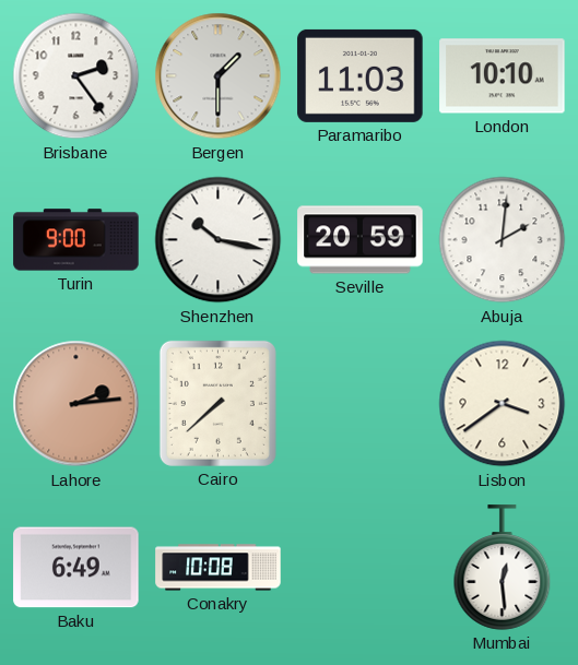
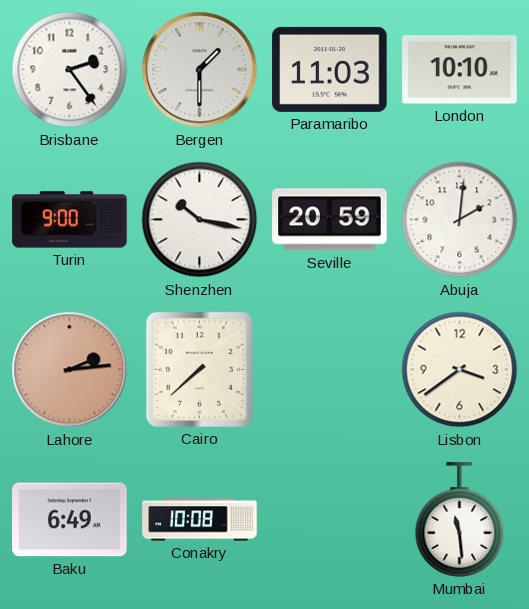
Mumbai: 12:29 -> 11:29 (460, 520)
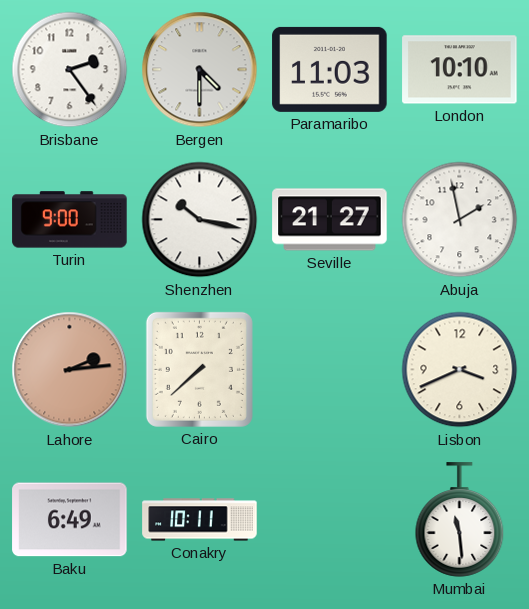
Bergen: 1:30 -> 4:30 (200, 70)
Seville: 20:59 -> 21:27 (330, 220)
Abuja: 2:01 -> 1:58 (460, 220)
Lisbon: 3:39 -> 3:41 (460, 370)
Conakry: 10:08 -> 10:11 (200, 520)
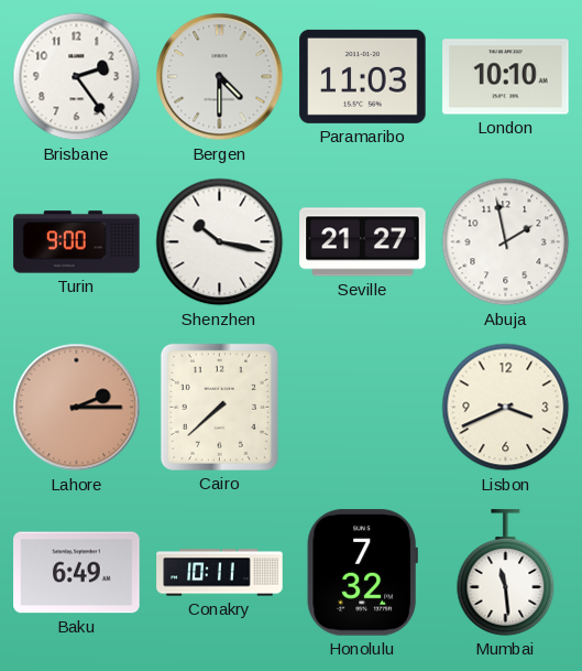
Lahore: 2:14 -> 2:15 (77, 408)
Honolulu: none -> 7:32 (362, 573)
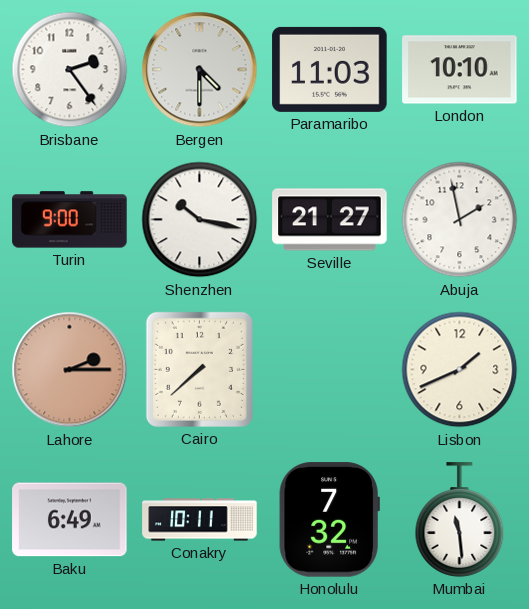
Lisbon: 3:41 -> 1:41 (460, 370)
